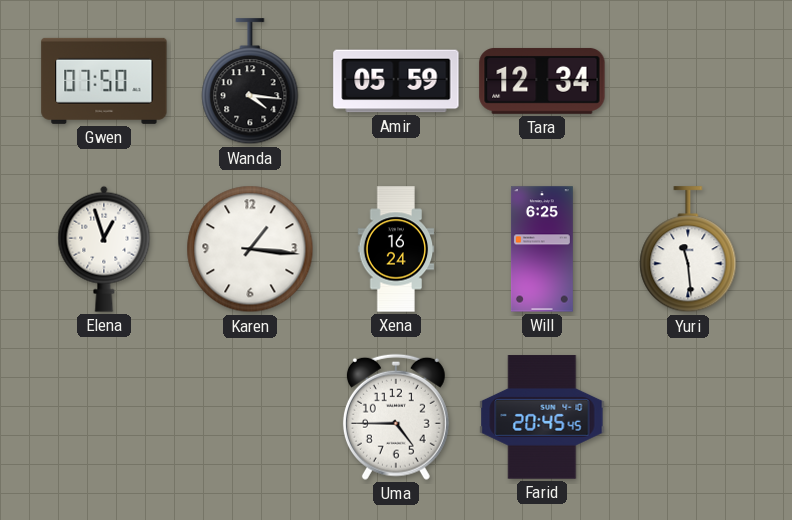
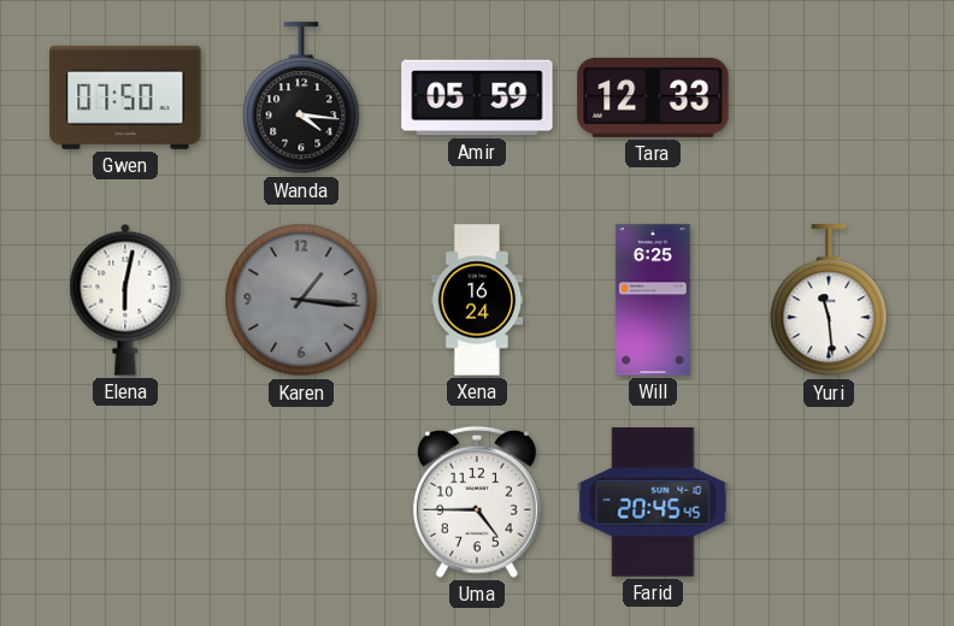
Tara: 12:34 -> 12:33 (653, 98)
Elena: 12:57 -> 6:02 (125, 300)
Karen dial: white -> grey (301, 300)
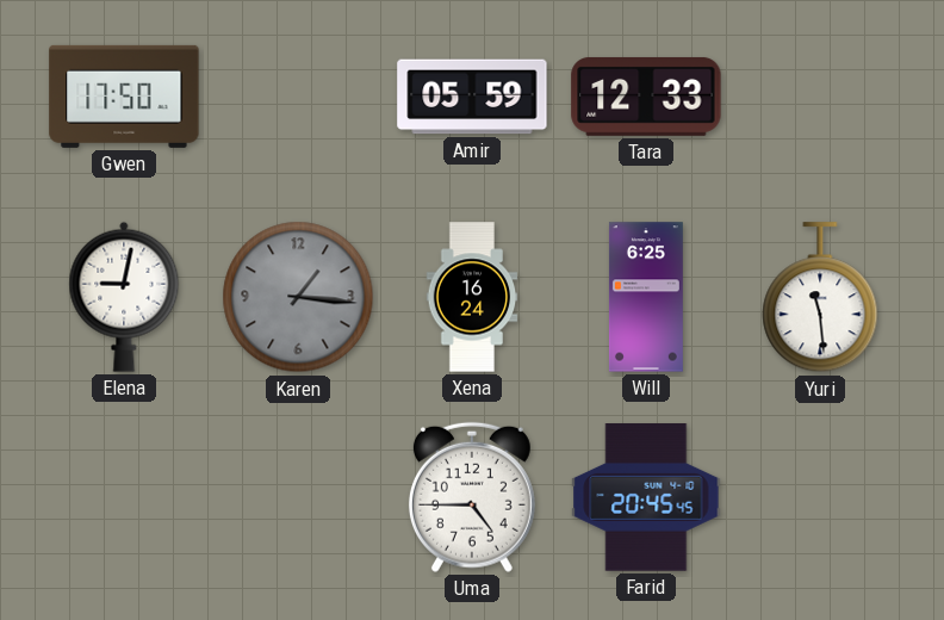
Gwen: 07:50 -> 17:50 (124, 97)
Wanda: 4:16 -> none (301, 99)
Elena: 6:02 -> 9:02 (124, 297)
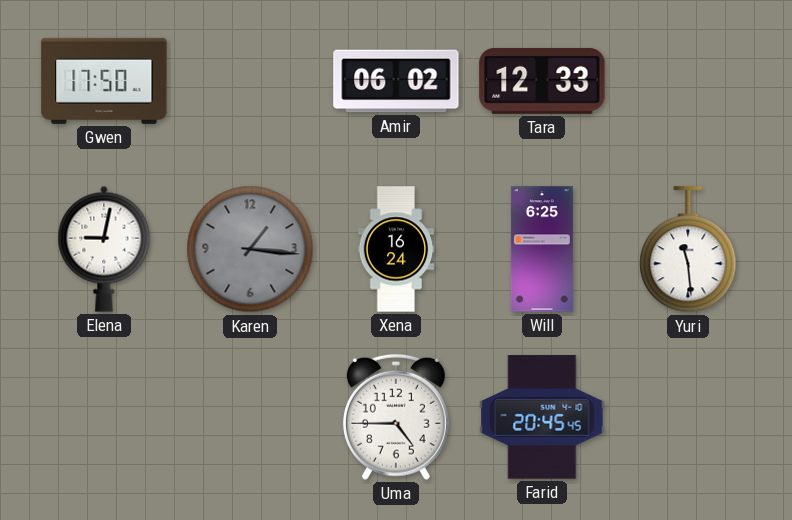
Amir: 05:59 -> 06:02 (396, 81)
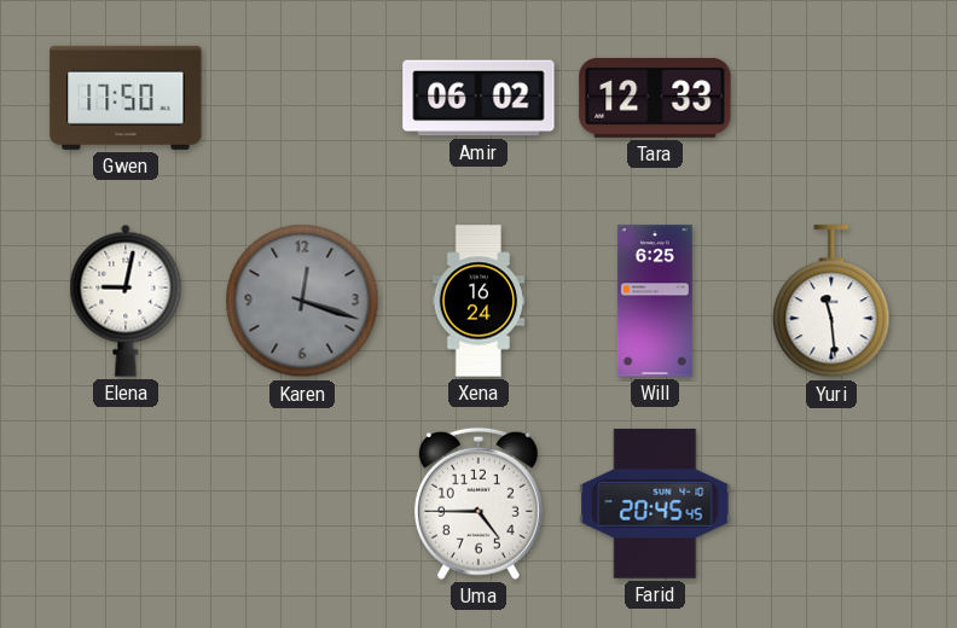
Karen: 1:16 -> 12:18 (302, 301)
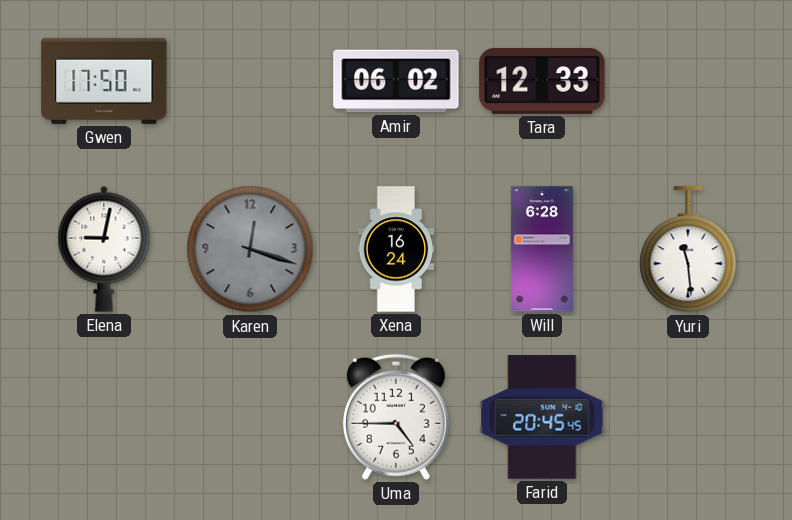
Will: 6:25 -> 6:28 (542, 249)
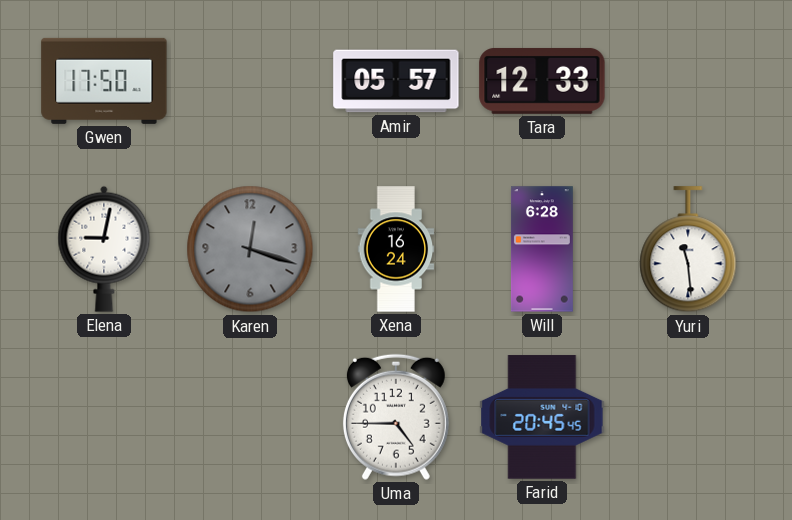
Amir: 06:02 -> 05:57 (396, 81)
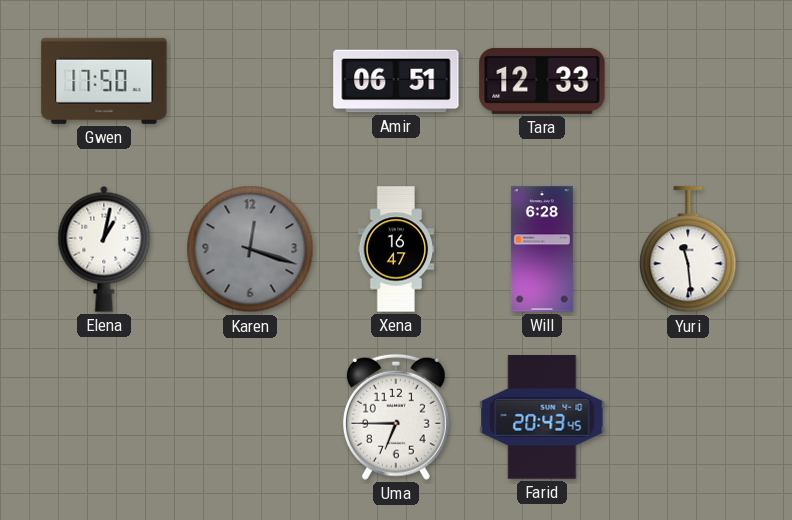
Amir: 05:57 -> 06:51 (396, 81)
Elena: 9:02 -> 1:02 (104, 249)
Xena: 16:24 -> 16:47 (396, 249)
Uma: 4:45 -> 6:45 (396, 417)
Farid: 20:45 -> 20:43 (542, 417)
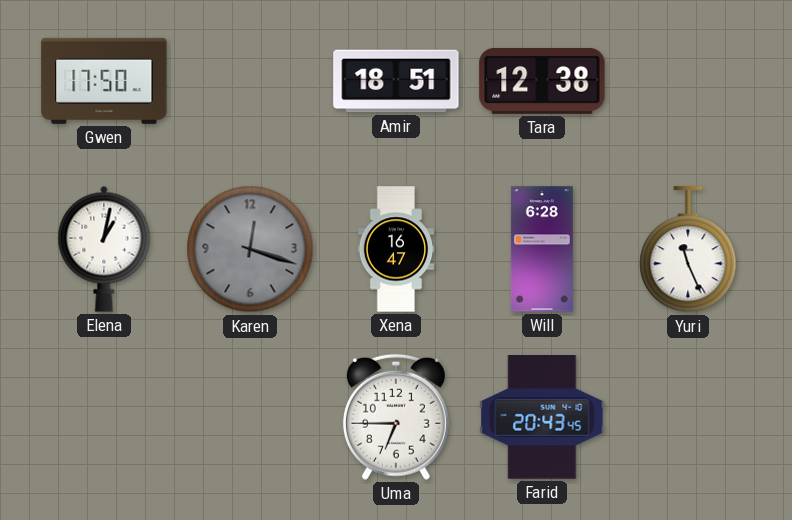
Amir: 06:51 -> 18:51 (396, 81)
Tara: 12:33 -> 12:38 (542, 81)
Yuri: 11:29 -> 11:26 (688, 250)
